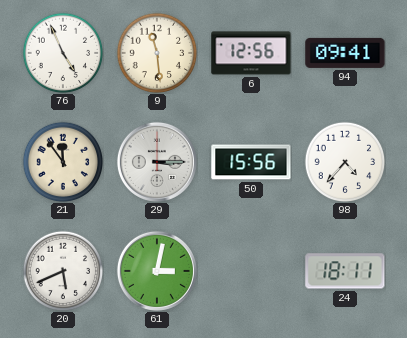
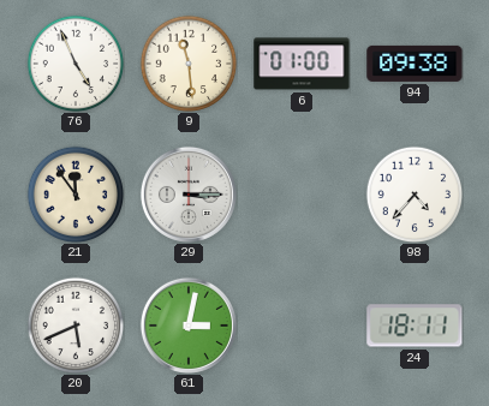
6: 12:56 -> 01:00 (302, 64)
94: 09:41 -> 09:38 (415, 64)
50: 15:56 -> none (251, 162)
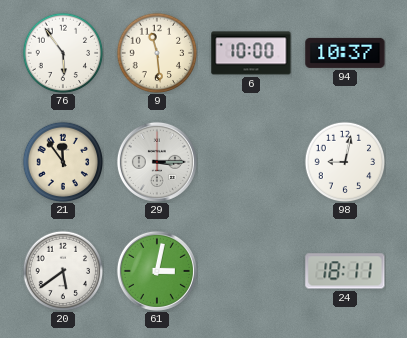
76: 4:56 -> 5:54 (63, 53)
6: 01:00 -> 10:00 (251, 53)
94: 09:38 -> 10:37 (345, 53)
98: 4:37 -> 9:02 (345, 162)
20: 5:41 -> 5:39 (63, 271)
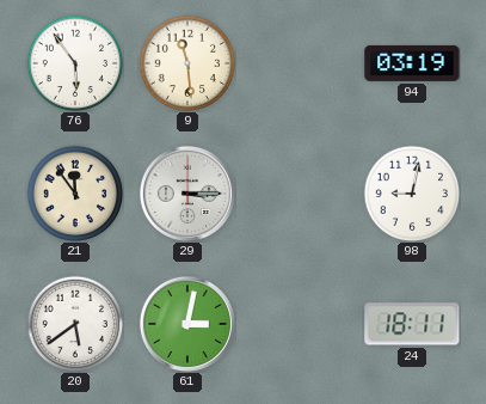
6: 10:00 -> none (251, 53)
94: 10:37 -> 03:19 (412, 63)
